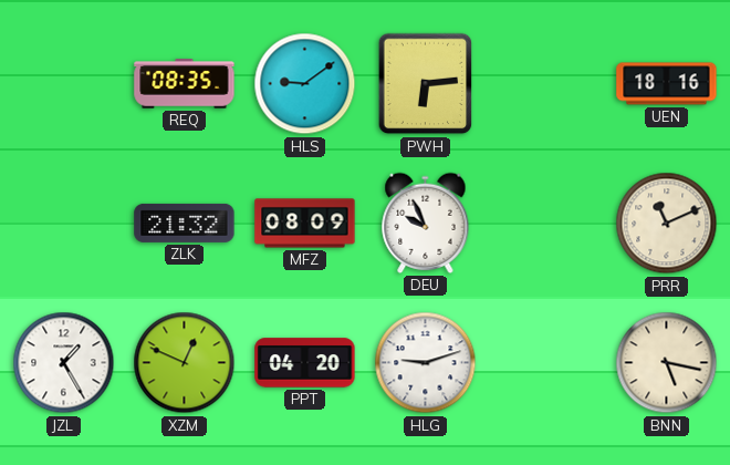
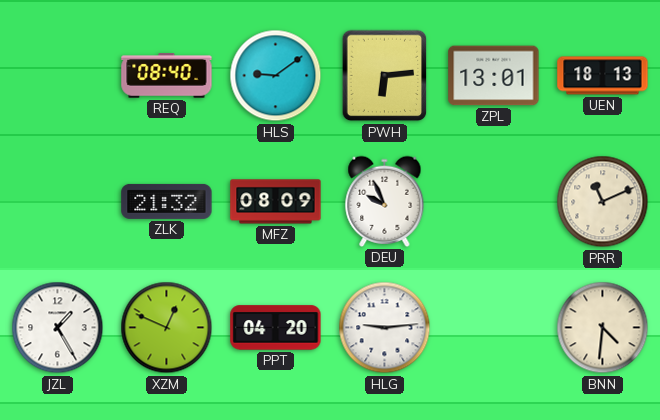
REQ: 08:35 -> 08:40 (167, 76)
ZPL: none -> 13:01 (494, 76)
UEN: 18:16 -> 18:13 (603, 76)
HLG: 9:12 -> 9:14 (385, 328)
BNN: 5:17 -> 4:31 (603, 328)
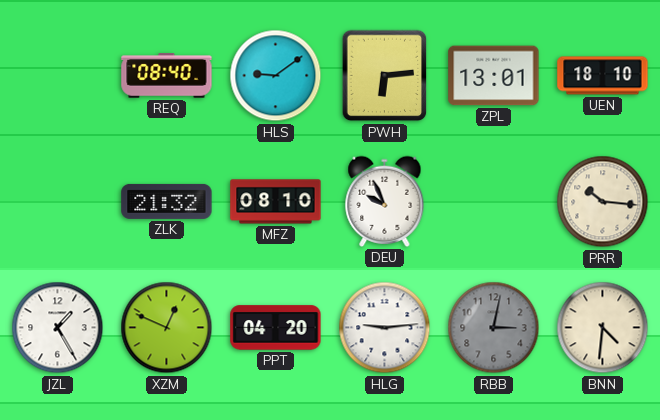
UEN: 18:13 -> 18:10 (603, 76)
MFZ: 08:09 -> 08:10 (276, 202)
PRR: 11:11 -> 10:16 (603, 202)
RBB: none -> 3:02 (494, 328)
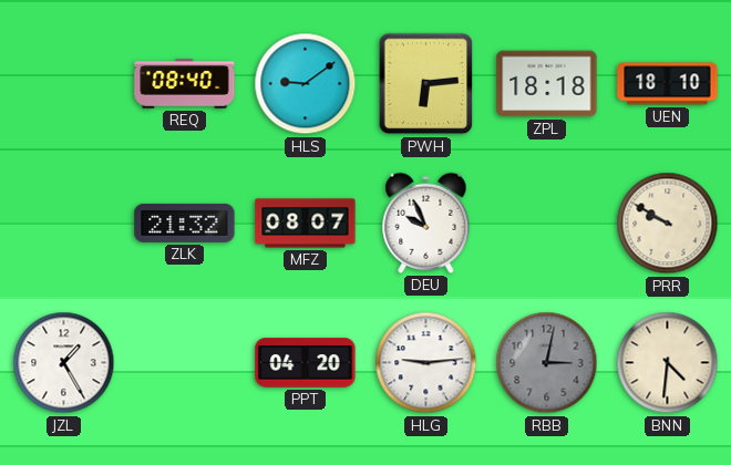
ZPL: 13:01 -> 18:18 (547, 84)
MFZ: 08:10 -> 08:07 (306, 224)
PRR: 10:16 -> 9:50 (668, 224)
XZM: 12:49 -> none (167, 328)
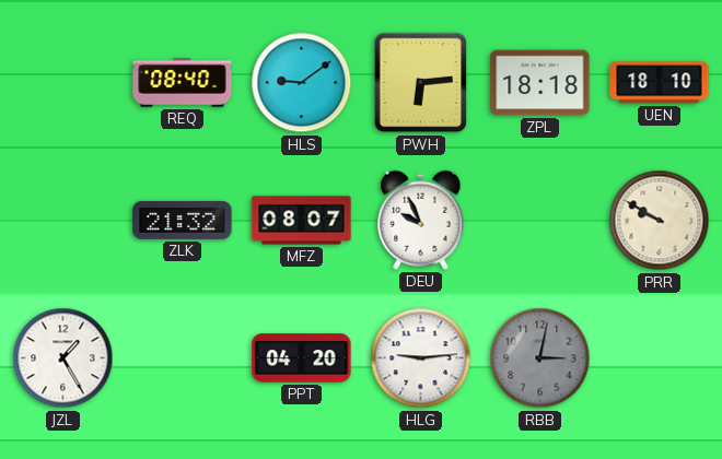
BNN: 4:31 -> none (668, 363)
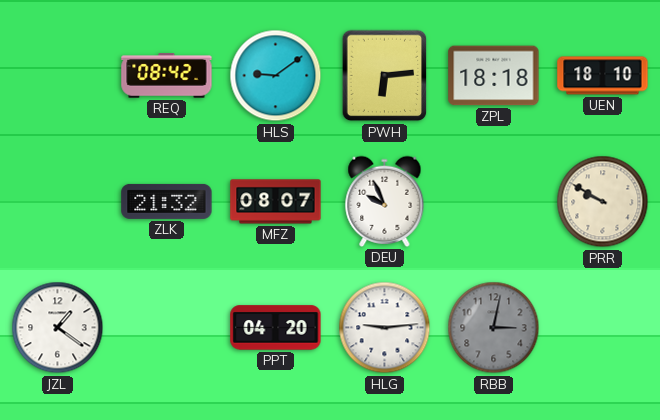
REQ: 08:40 -> 08:42 (167, 76)
JZL: 1:25 -> 1:21 (58, 328)
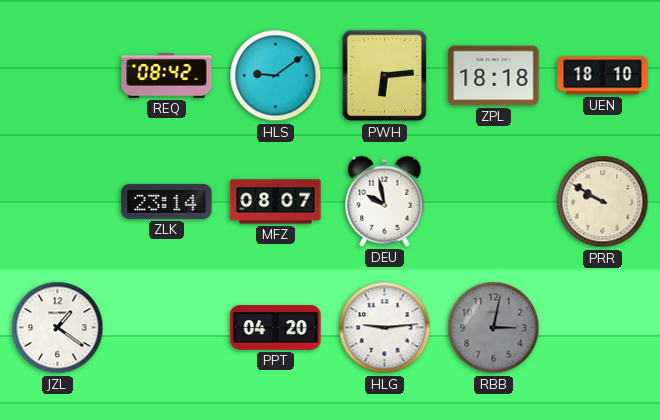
ZLK: 21:32 -> 23:14 (167, 201)
DEU: 9:56 -> 9:58 (385, 201)
